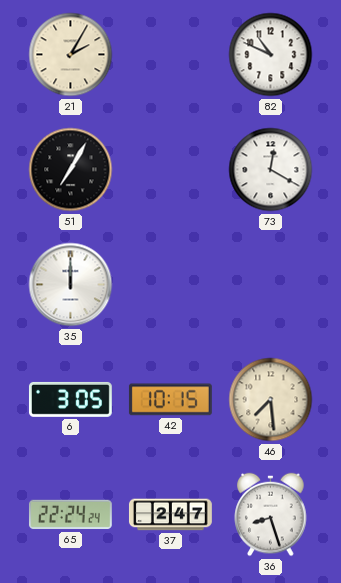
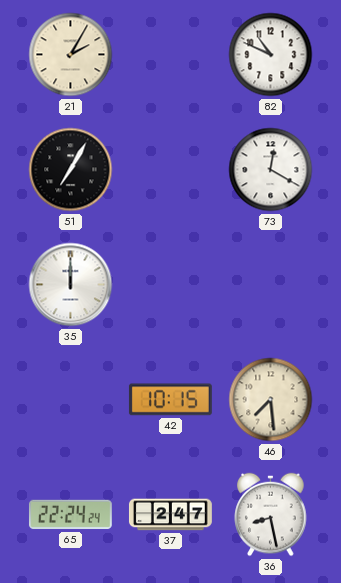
6: 3:05 -> none (70, 399)
36: 8:27 -> 8:28 (271, 515)
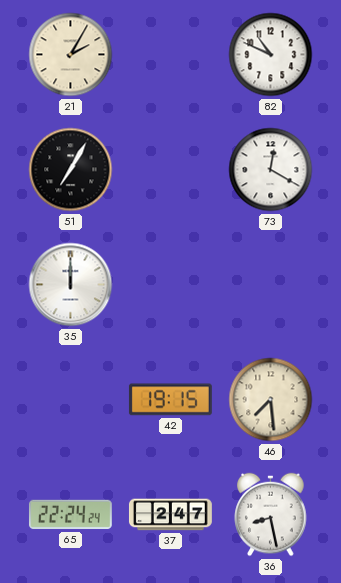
42: 10:15 -> 19:15 (170, 400)
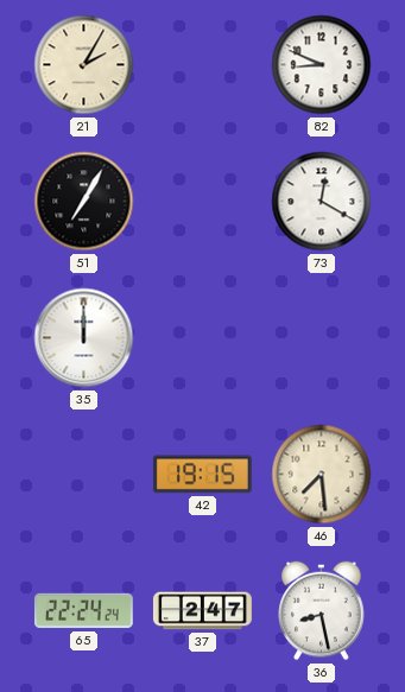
82: 10:49 -> 8:49 (322, 65)
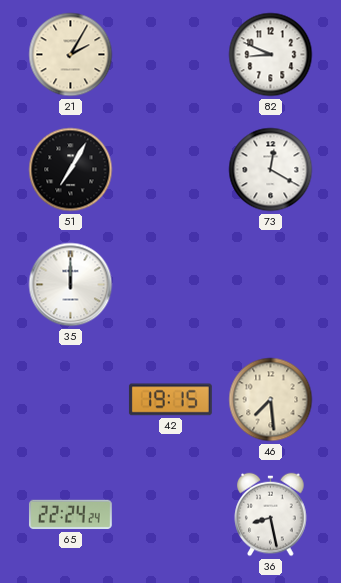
37: 2:47 -> none (202, 611)
